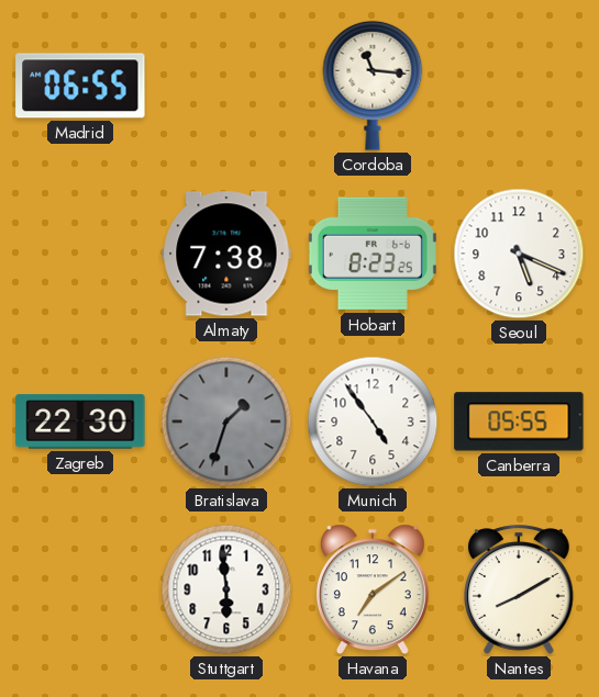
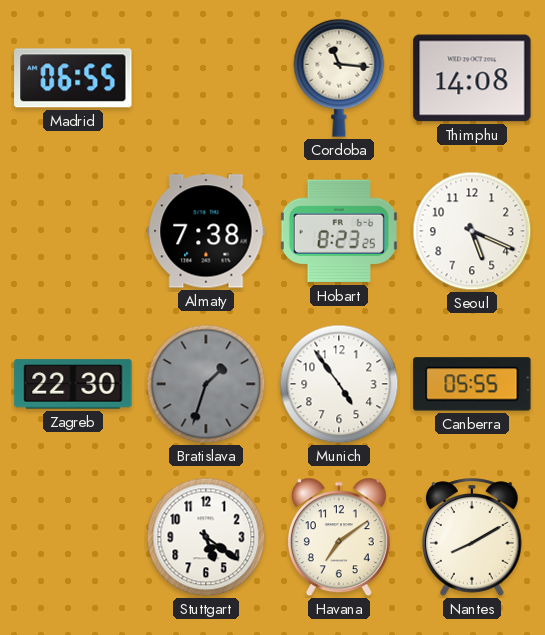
Thimphu: none -> 14:08 (472, 78)
Stuttgart: 5:59 -> 5:21 (206, 537)
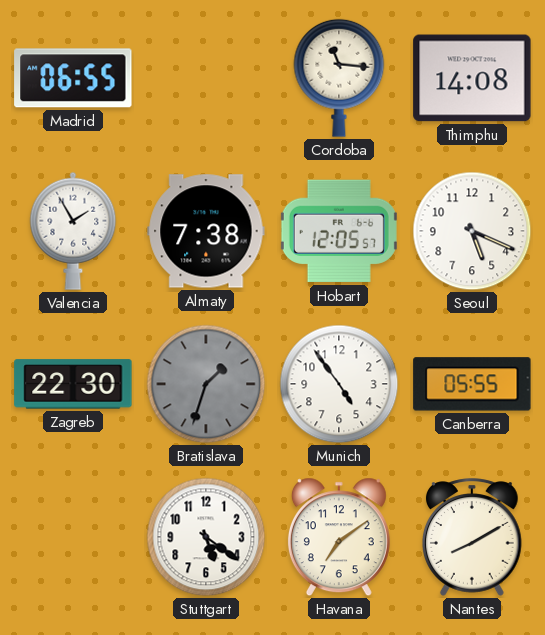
Valencia: none -> 1:55 (73, 231)
Hobart: 8:23 -> 12:05 (339, 231)
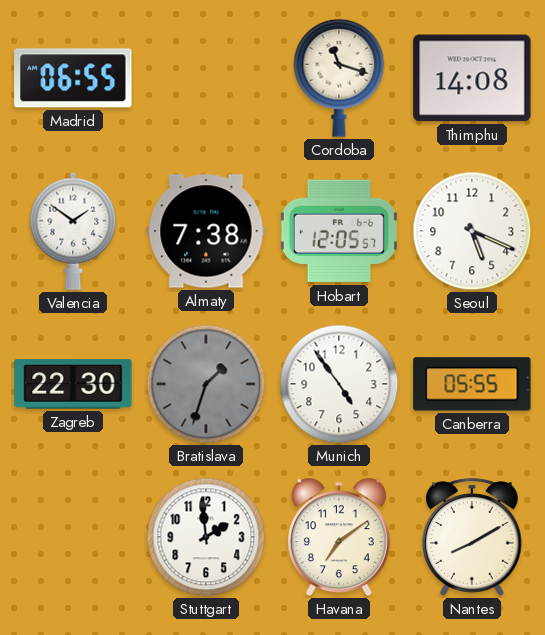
Cordoba: 11:16 -> 11:18 (339, 78)
Valencia: 1:55 -> 1:51 (73, 231)
Stuttgart: 5:21 -> 1:59 (206, 537)
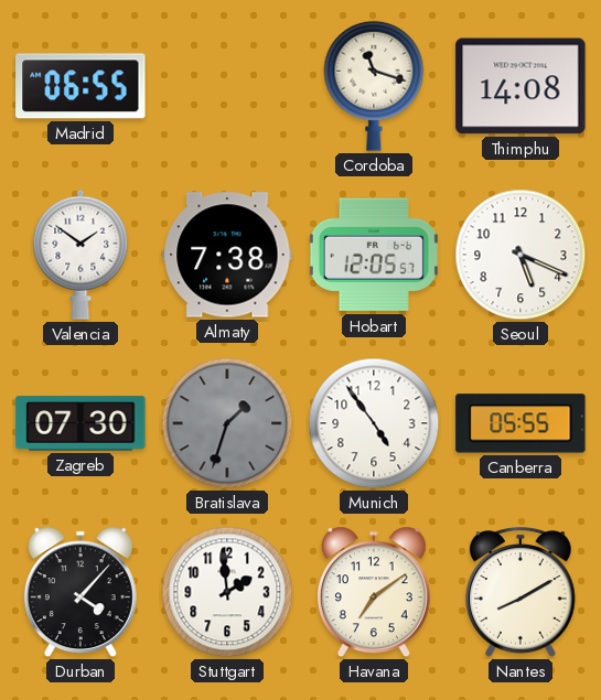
Zagreb: 22:30 -> 07:30 (81, 423)
Durban: none -> 4:07 (81, 592)
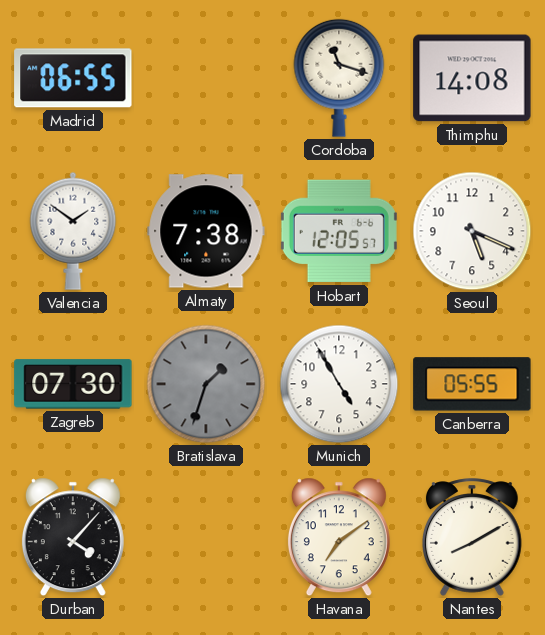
Munich: 4:54 -> 4:55 (339, 384)
Stuttgart: 1:59 -> none (227, 592)
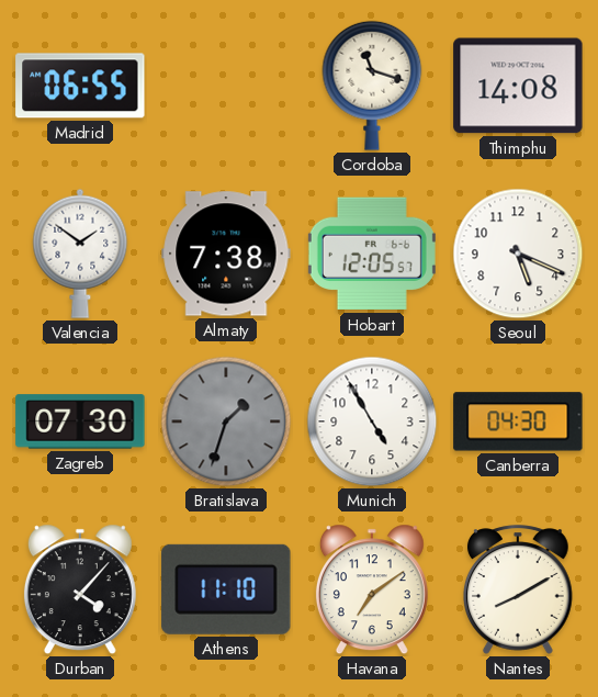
Canberra: 05:55 -> 04:30 (518, 421)
Athens: none -> 11:10 (226, 589)
